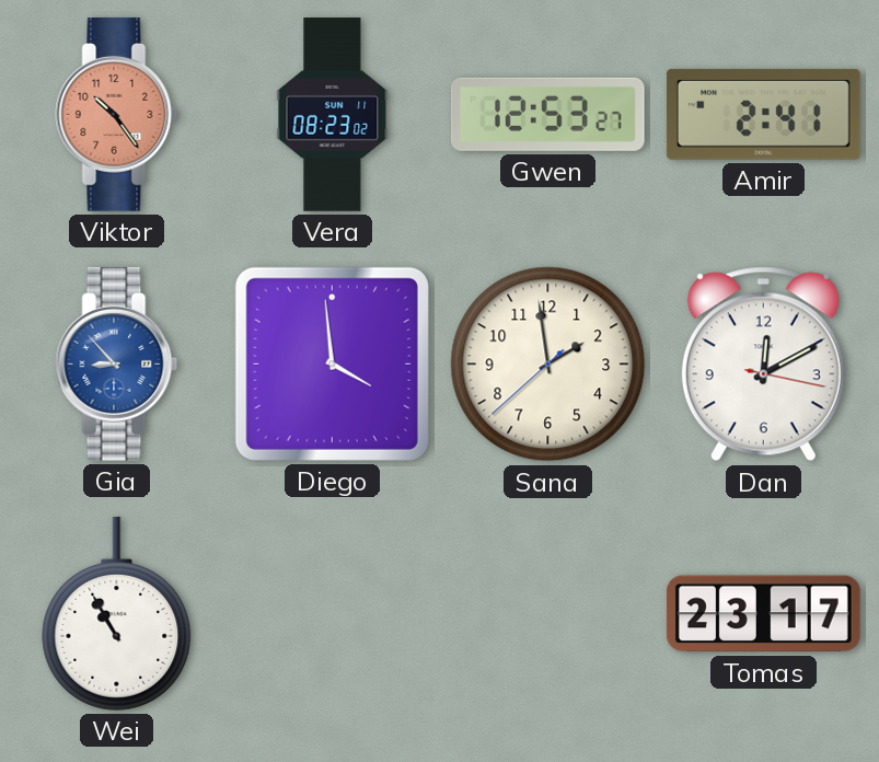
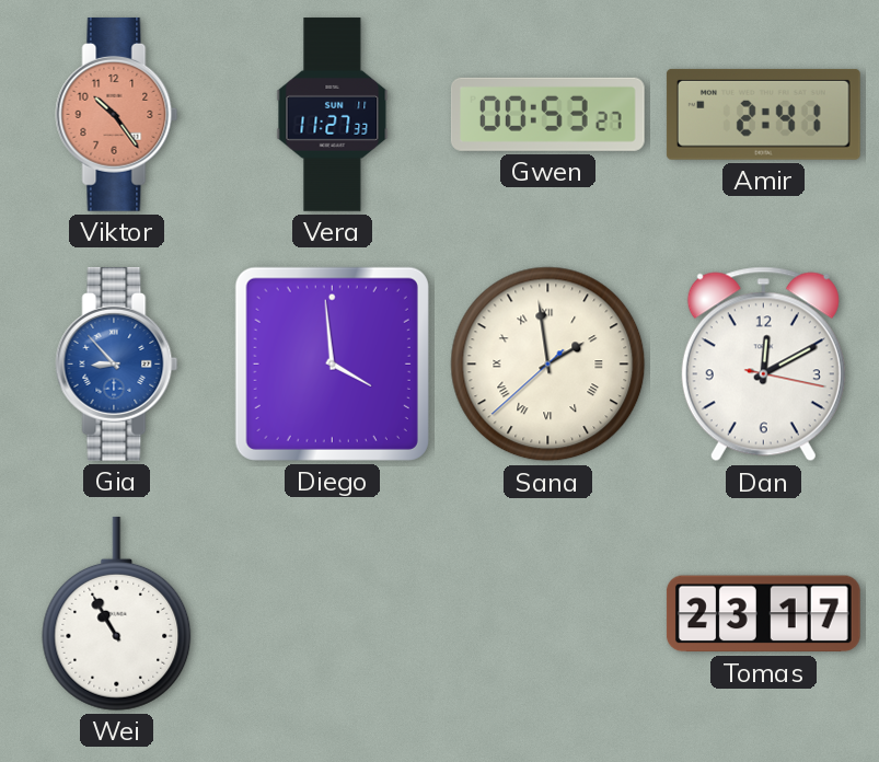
Vera: 08:23 -> 11:27 (333, 115)
Gwen: 12:53 -> 00:53 (547, 114)
Sana numerals: Arabic -> Roman (548, 365)
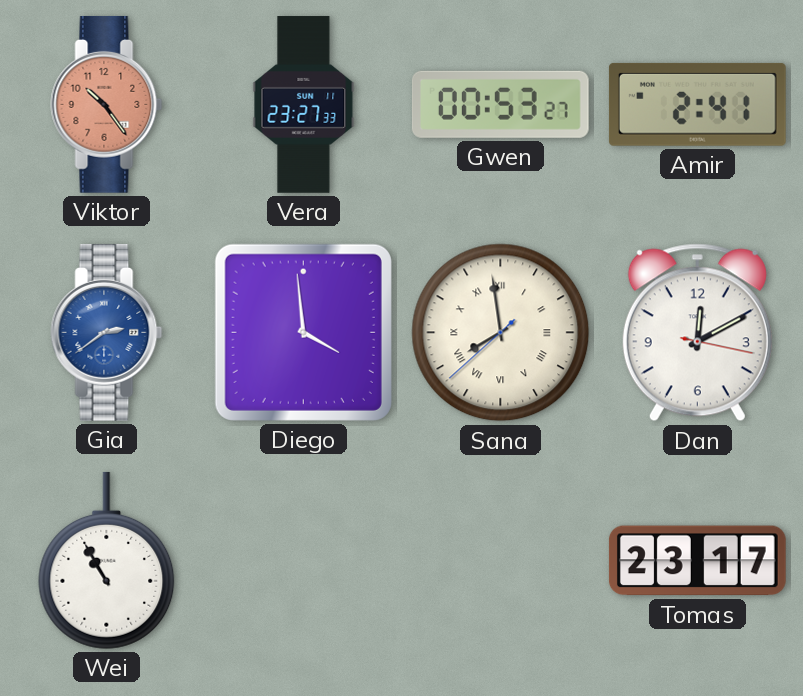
Vera: 11:27 -> 23:27 (304, 105)
Gia: 8:53 -> 2:39 (107, 332)
Sana: 1:58 -> 7:58 (501, 333)
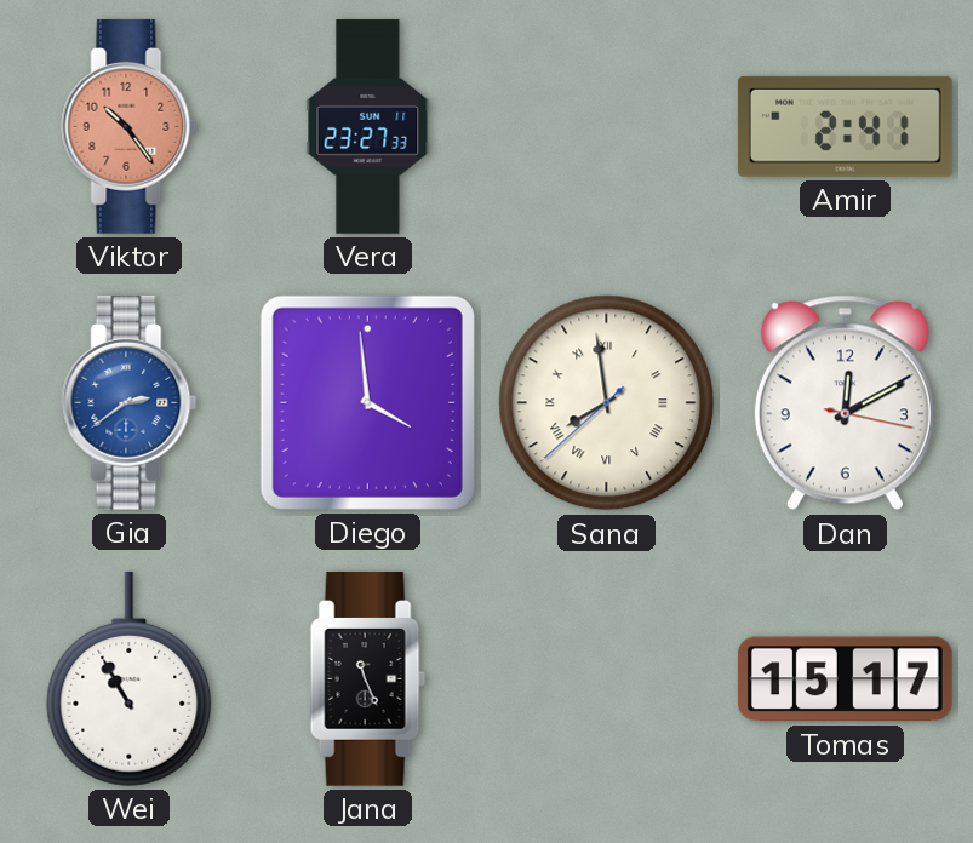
Gwen: 00:53 -> none (500, 104)
Jana: none -> 11:26 (367, 678)
Tomas: 23:17 -> 15:17 (845, 679)
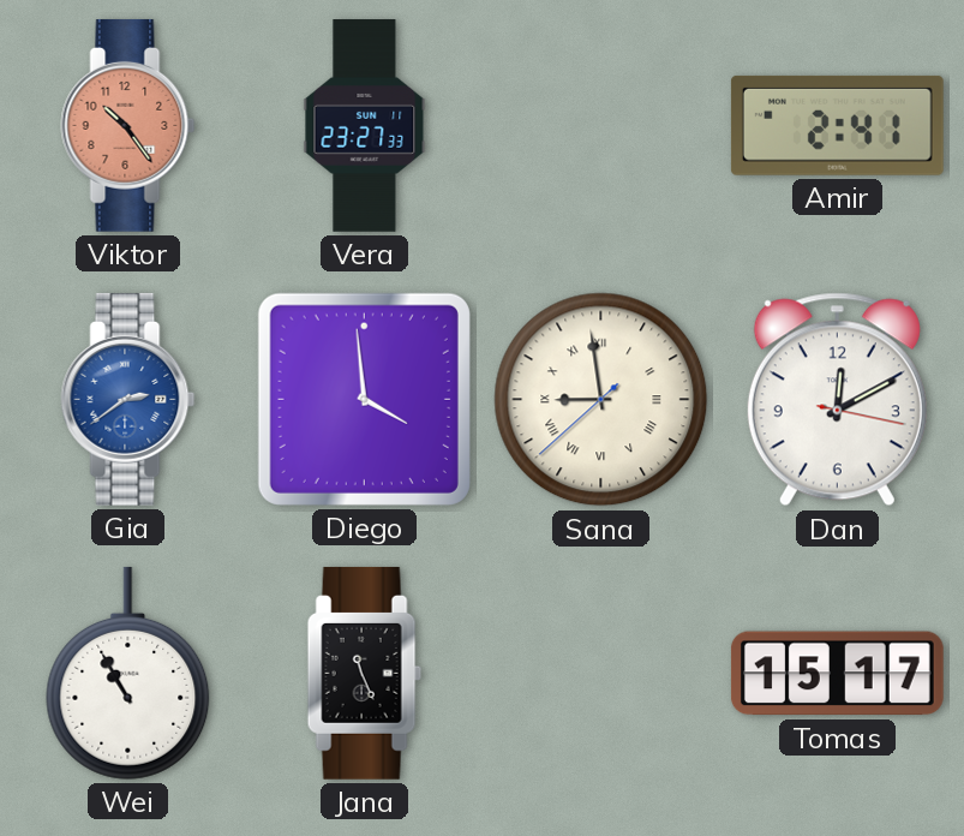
Sana: 7:58 -> 8:58 (601, 400)
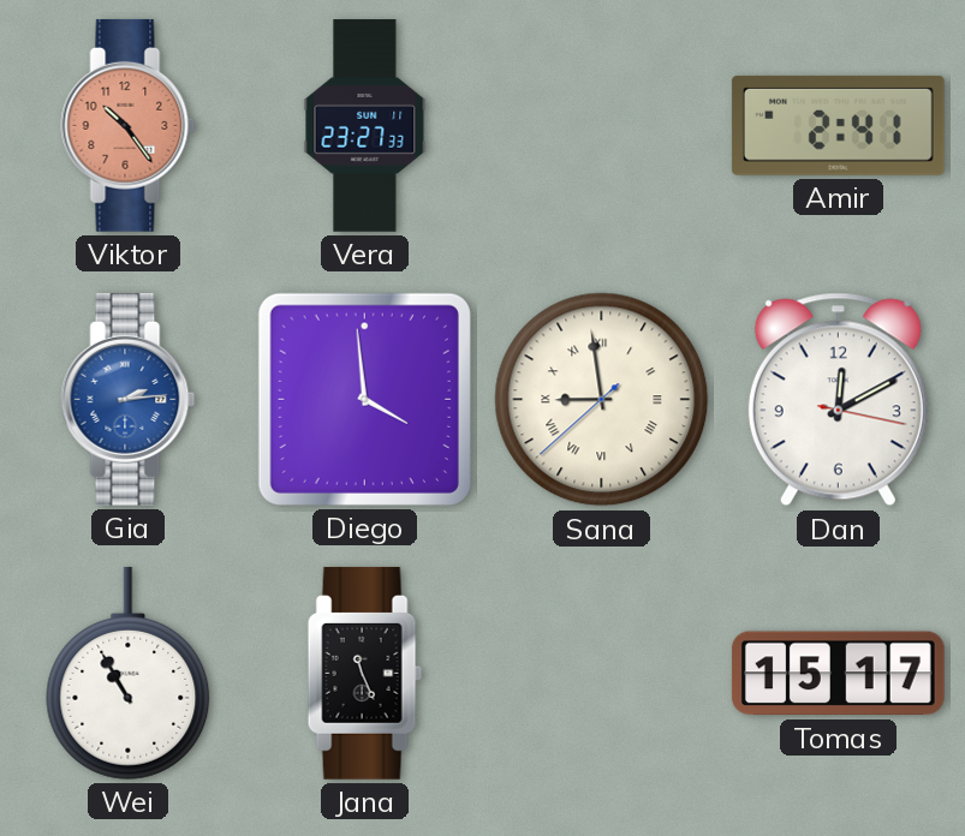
Gia: 2:39 -> 2:14 (129, 399)
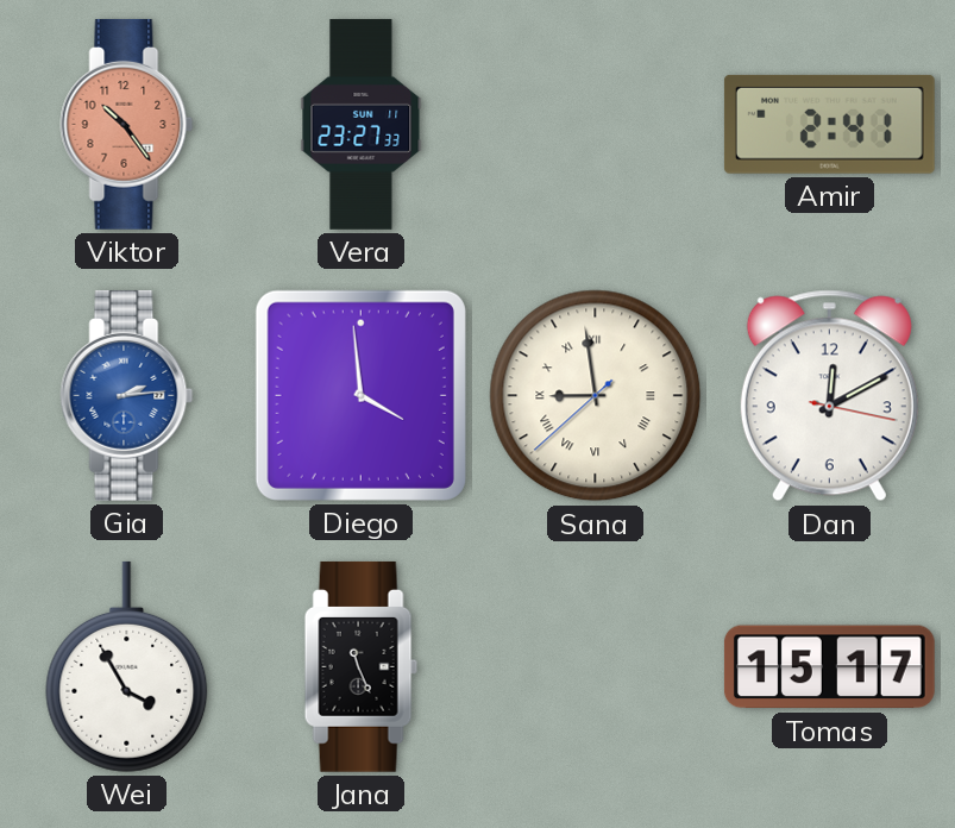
Wei: 10:55 -> 3:55 (127, 666)
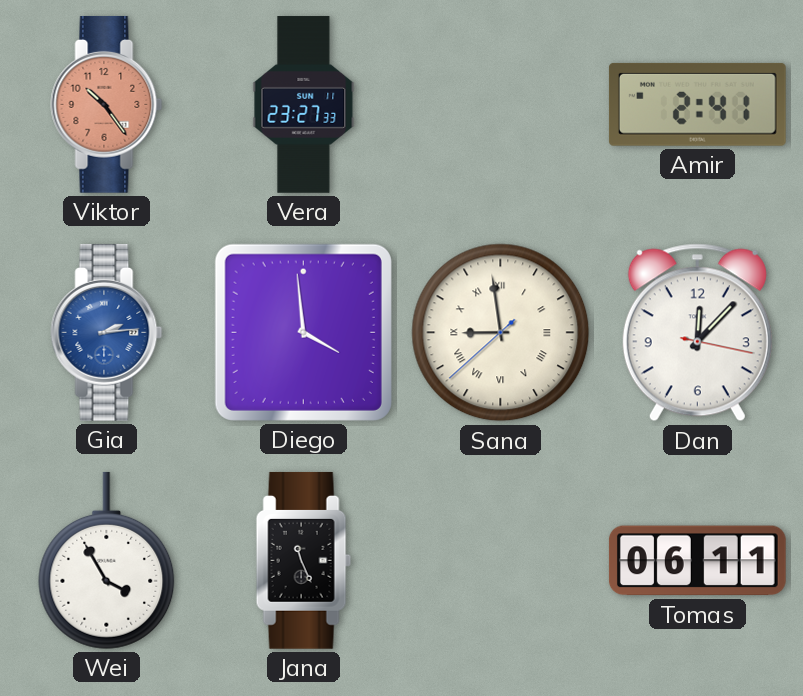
Dan: 12:10 -> 12:07 (697, 333)
Tomas: 15:17 -> 06:11 (697, 561)
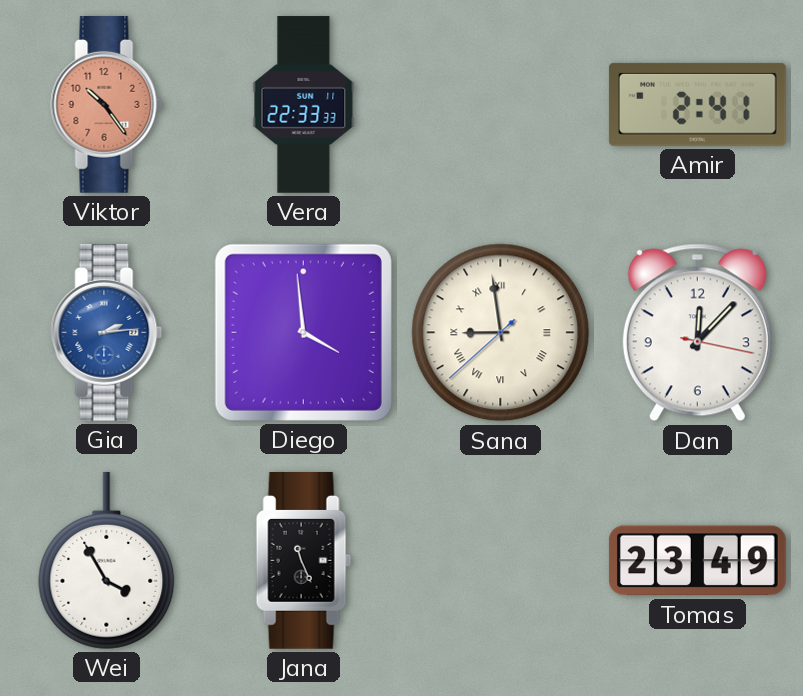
Vera: 23:27 -> 22:33 (304, 105)
Tomas: 06:11 -> 23:49 (697, 561)
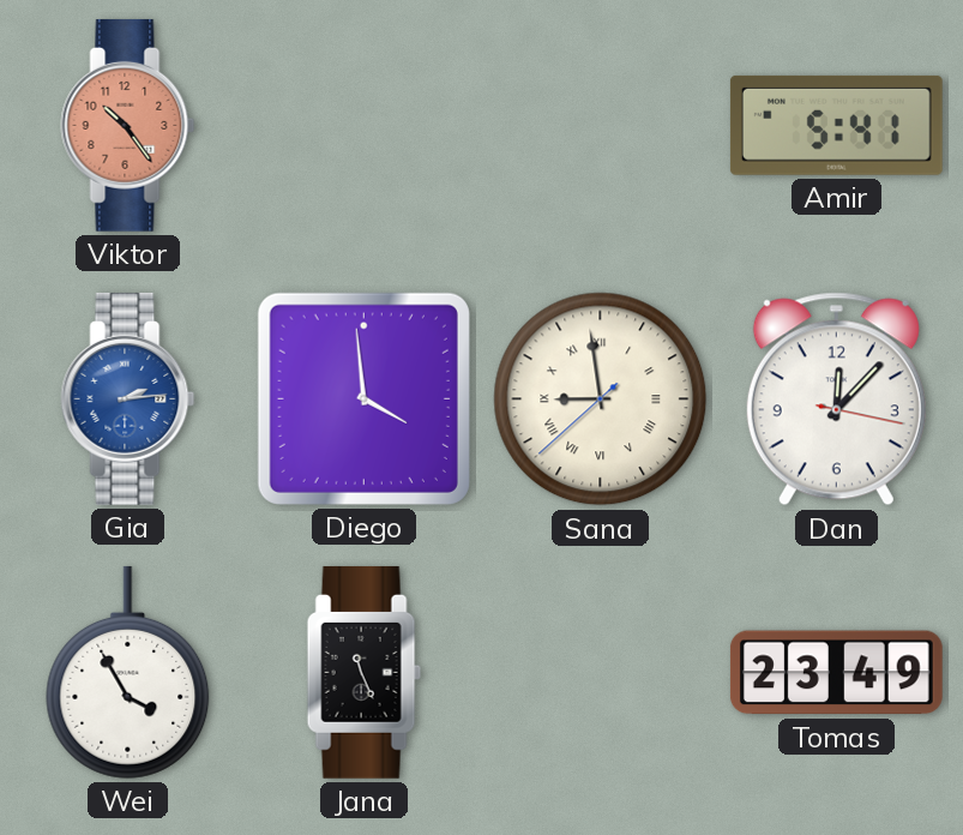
Vera: 22:33 -> none (304, 105)
Amir: 2:41 -> 5:41 (836, 125)
